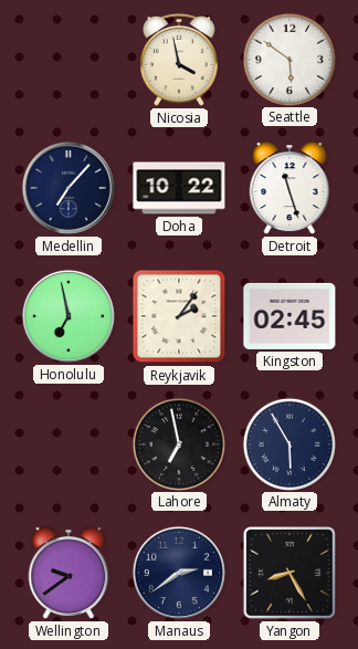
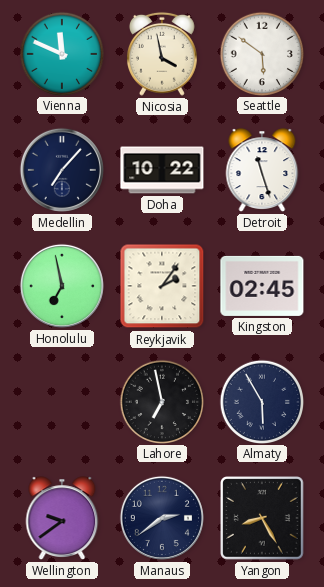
Vienna: none -> 11:49 (61, 53)
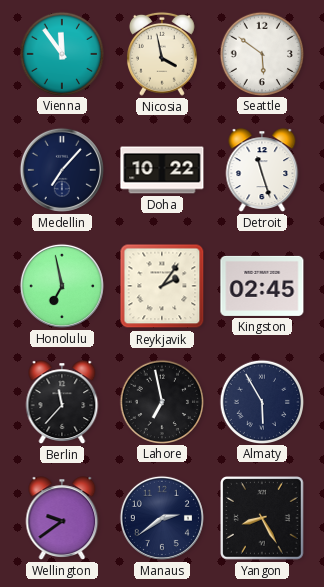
Vienna: 11:49 -> 11:54 (61, 53)
Berlin: none -> 11:37 (62, 402)
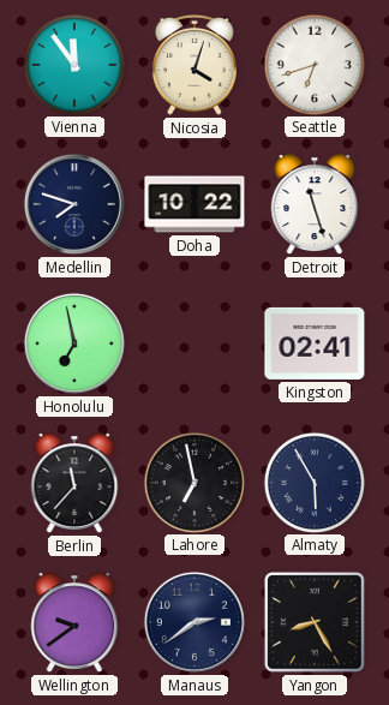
Nicosia: 3:58 -> 4:03 (194, 65)
Seattle: 5:51 -> 6:42 (313, 64)
Medellin: 7:07 -> 7:48 (74, 204)
Reykjavik: 2:06 -> none (162, 286)
Kingston: 02:45 -> 02:41 (315, 343)
